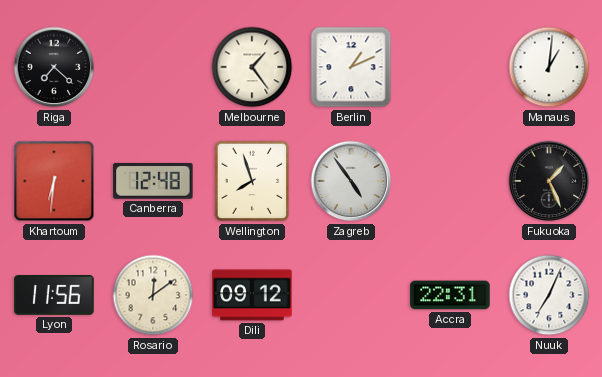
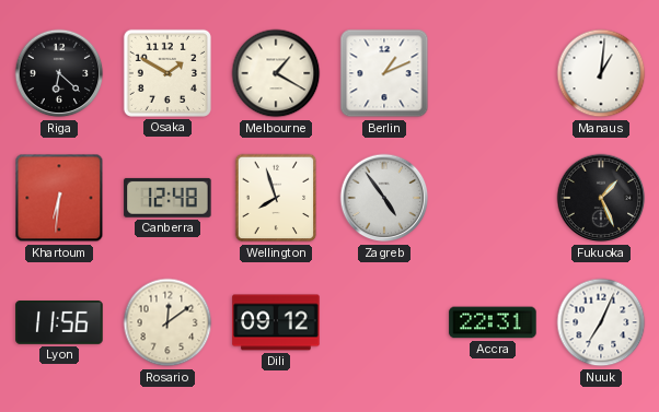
Riga: 7:22 -> 6:22 (59, 73)
Osaka: none -> 1:50 (167, 73)
Melbourne: 1:24 -> 1:20 (276, 73)
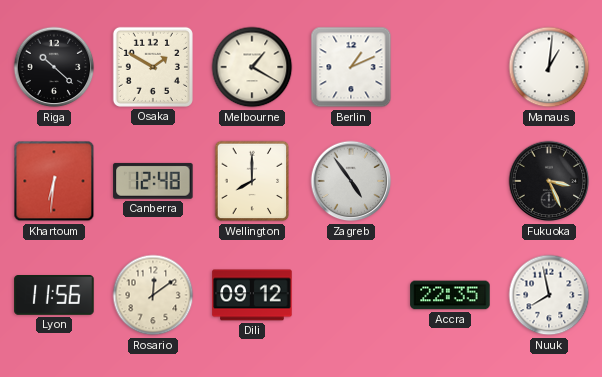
Riga: 6:22 -> 10:22 (54, 67)
Wellington: 7:57 -> 8:00 (252, 181)
Fukuoka: 1:26 -> 3:26 (549, 181)
Accra: 22:31 -> 22:35 (450, 295)
Nuuk: 7:04 -> 7:58 (549, 295)
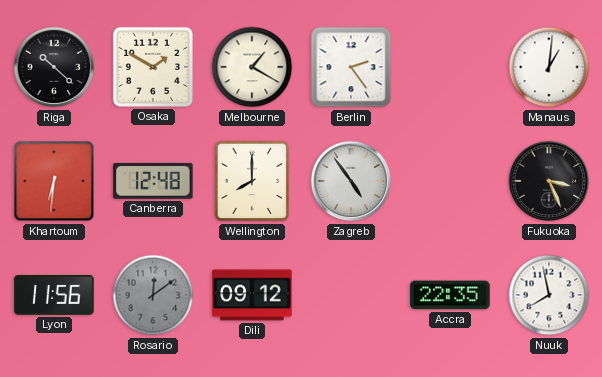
Berlin: 1:11 -> 2:24 (351, 67)
Rosario dial: cream -> grey (153, 295)
